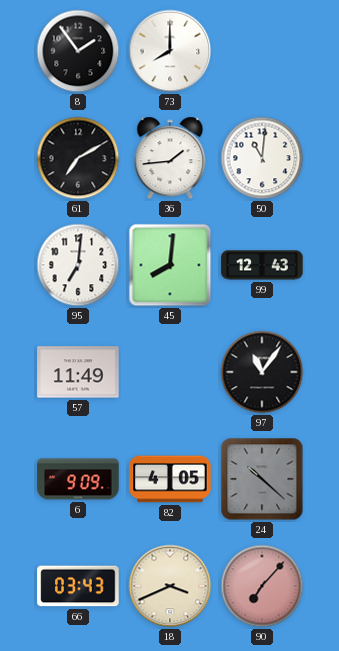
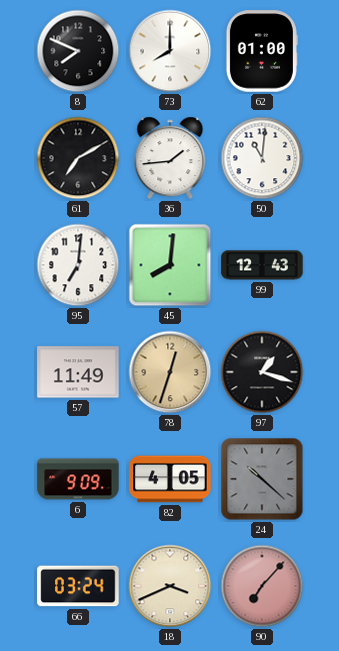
8: 1:54 -> 7:49 (78, 51)
62: none -> 01:00 (261, 51)
78: none -> 12:33 (170, 372)
97: 11:06 -> 1:18 (262, 372)
66: 03:43 -> 03:24 (78, 586)
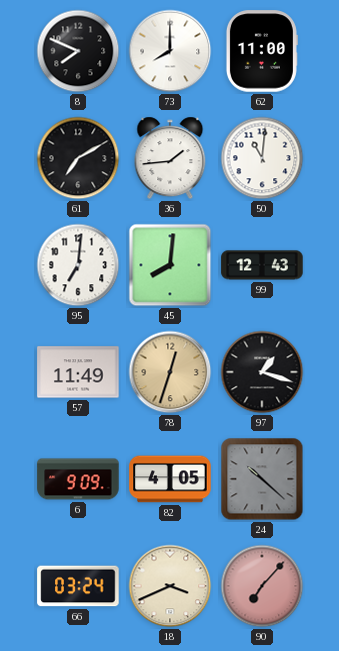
62: 01:00 -> 11:00 (261, 51)
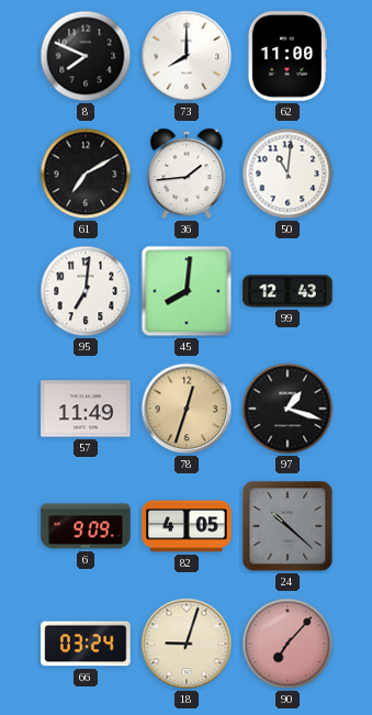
18: 3:41 -> 9:03 (187, 644)
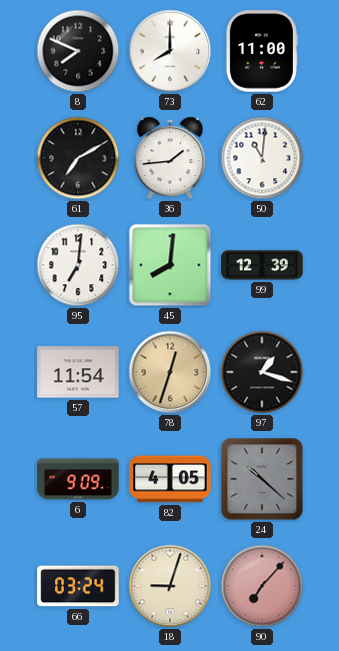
99: 12:43 -> 12:39 (262, 265)
57: 11:49 -> 11:54 (78, 372)
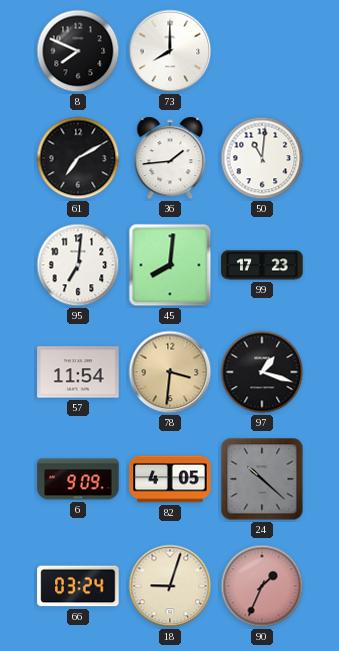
62: 11:00 -> none (261, 51)
99: 12:39 -> 17:23 (262, 265)
78: 12:33 -> 3:31 (170, 372)
90: 7:07 -> 1:34 (262, 586)
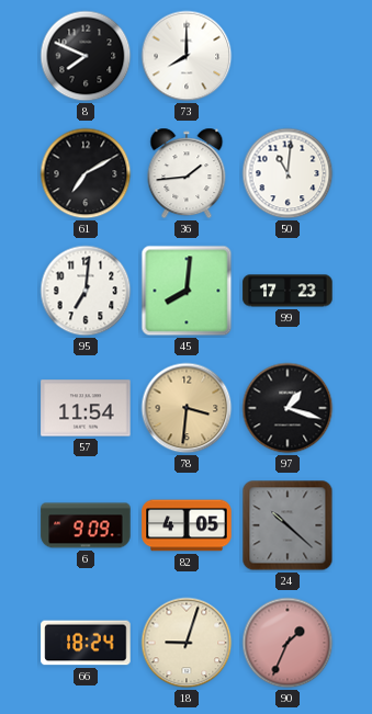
66: 03:24 -> 18:24 (86, 643)
